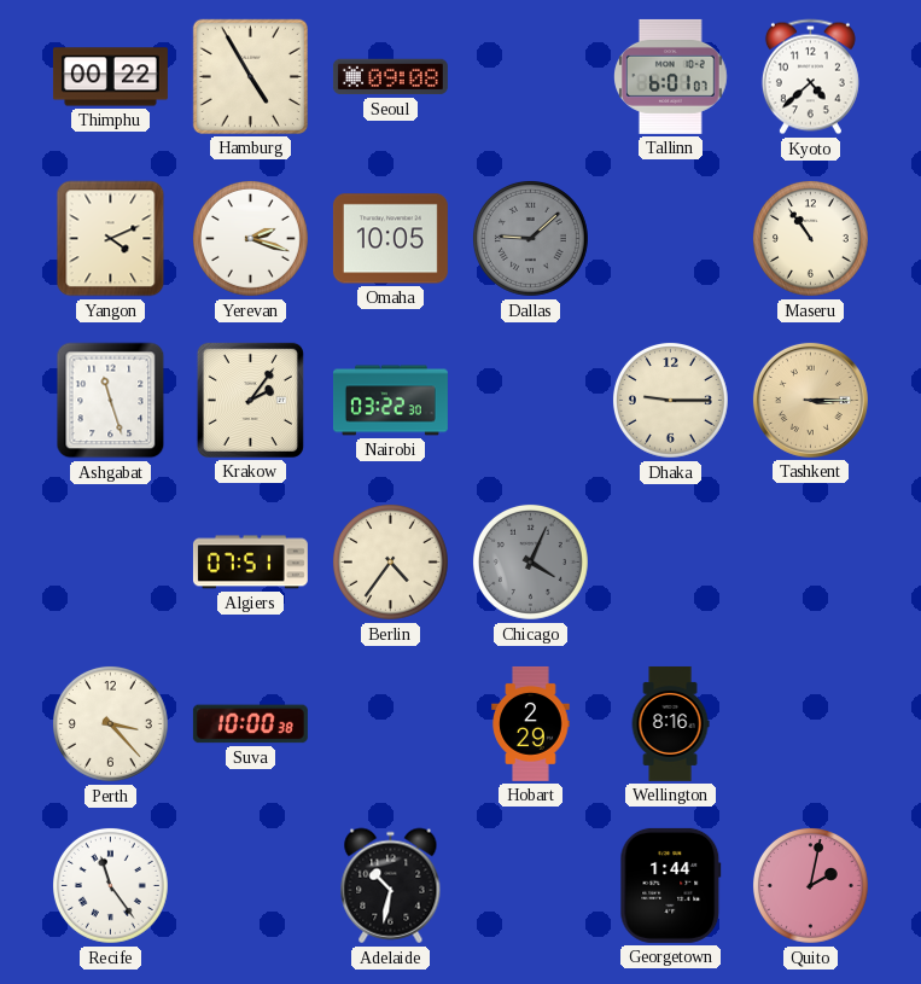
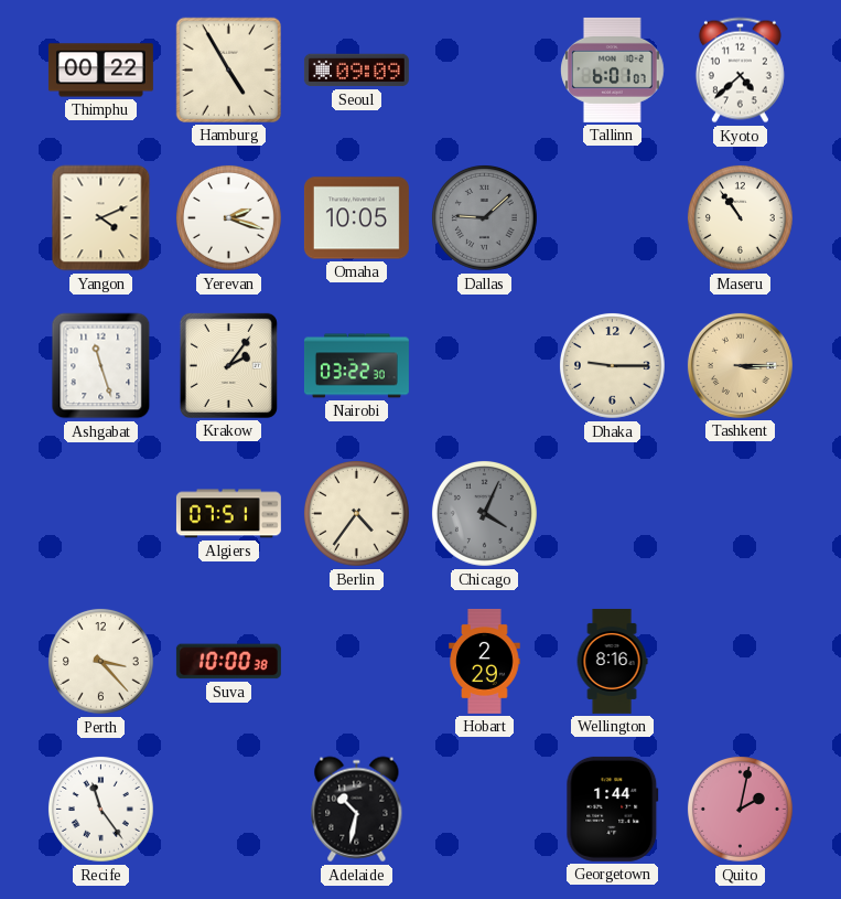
Seoul: 09:08 -> 09:09 (356, 71)
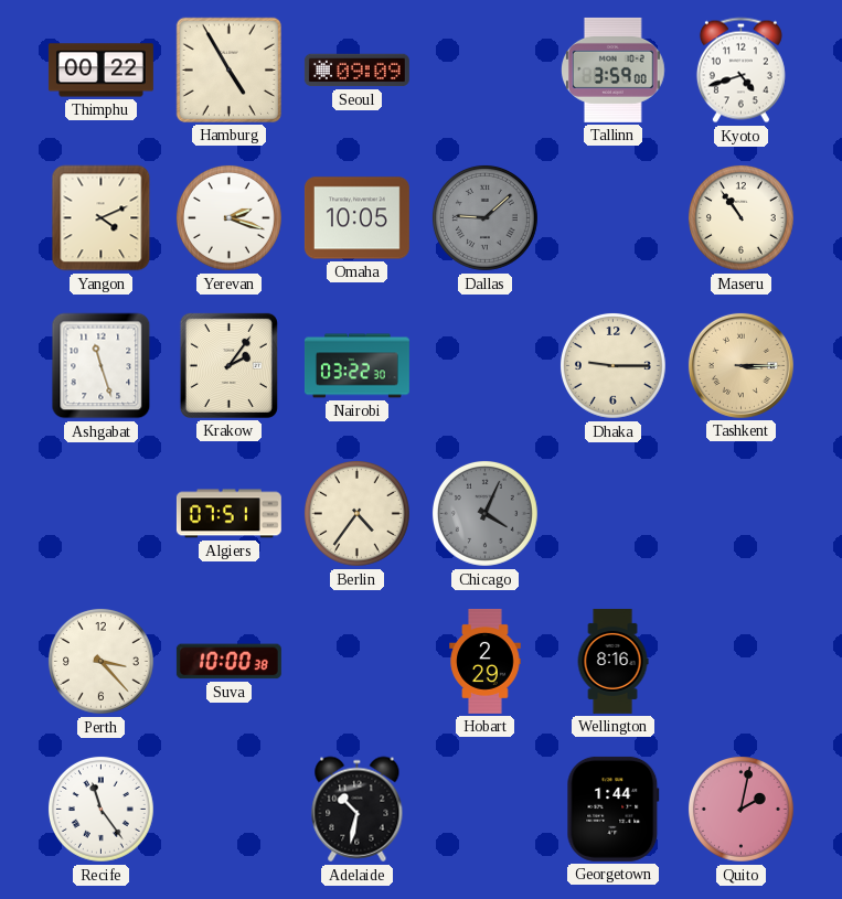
Tallinn: 6:01 -> 3:59 (614, 69)
Kyoto: 4:38 -> 4:42 (740, 71)
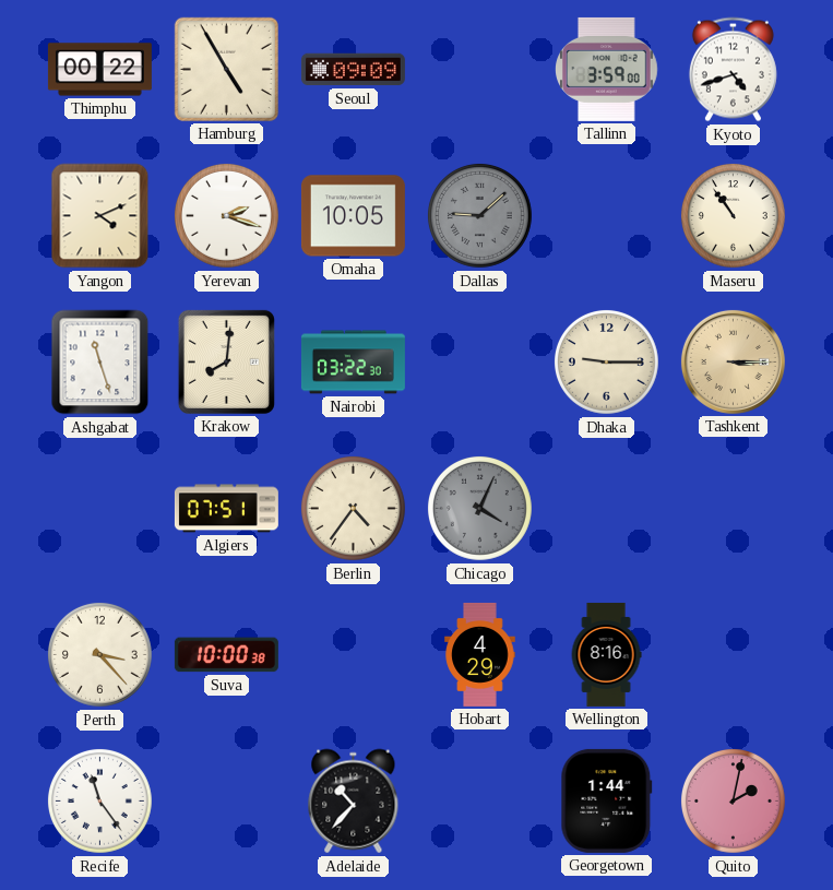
Krakow: 2:06 -> 8:01 (226, 361)
Hobart: 2:29 -> 4:29 (480, 654)
Adelaide: 10:32 -> 10:37 (354, 802)
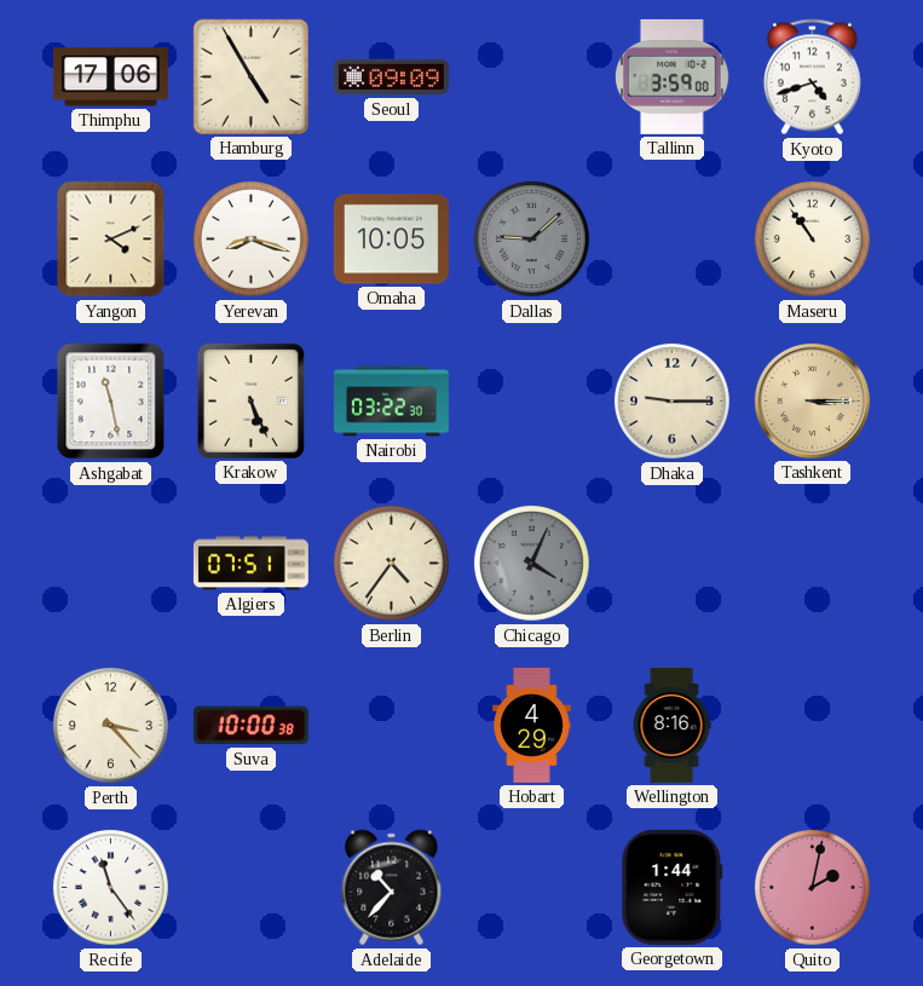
Thimphu: 00:22 -> 17:06 (110, 77)
Yerevan: 2:18 -> 8:18 (250, 238)
Ashgabat: 11:27 -> 11:28 (111, 402)
Krakow: 8:01 -> 5:26 (250, 400)
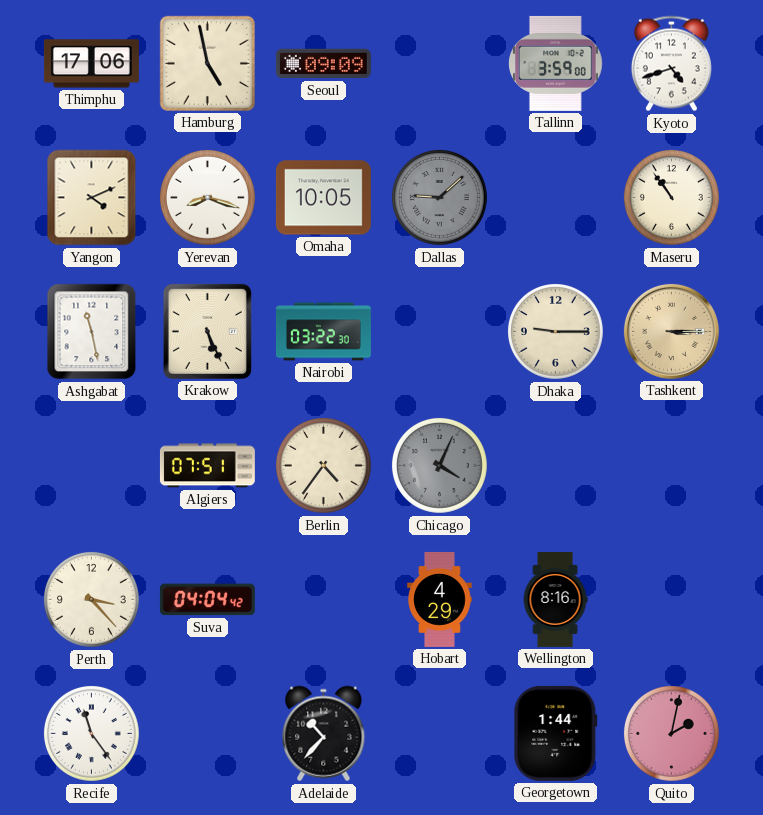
Hamburg: 4:55 -> 4:58 (207, 63)
Suva: 10:00 -> 04:04 (207, 600)
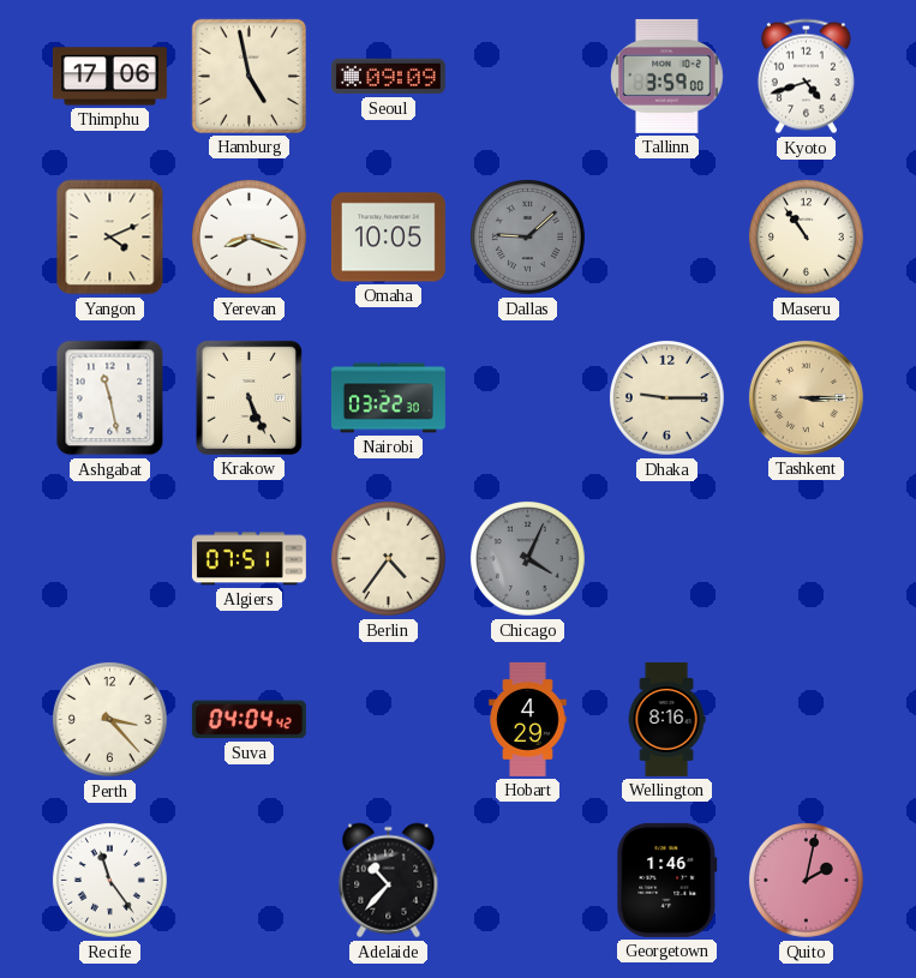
Georgetown: 1:44 -> 1:46 (667, 880)
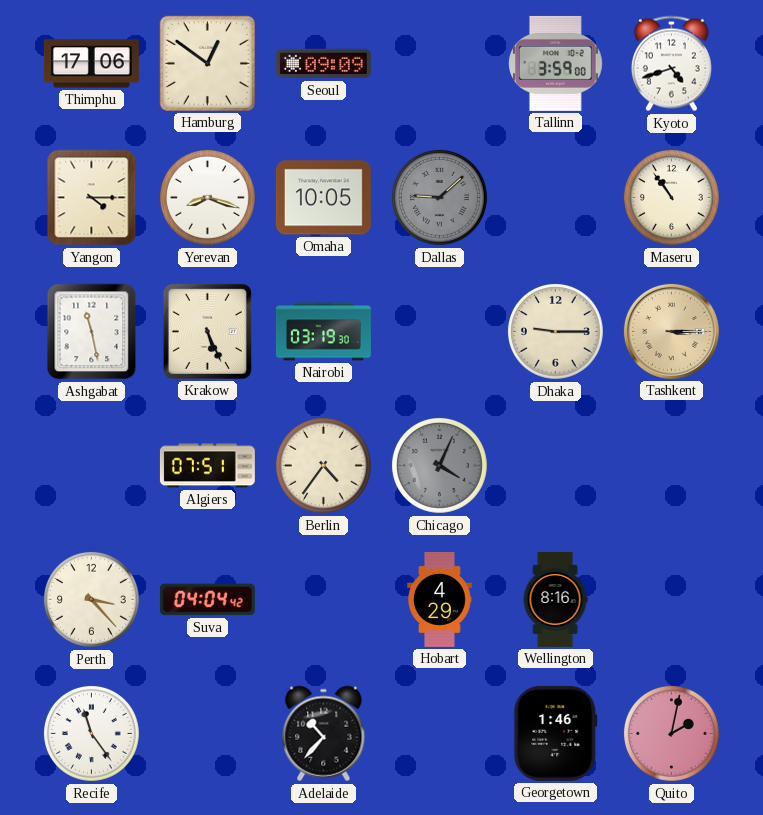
Hamburg: 4:58 -> 12:51 (207, 63)
Yangon: 4:11 -> 4:15 (92, 198)
Nairobi: 03:22 -> 03:19 (323, 332)
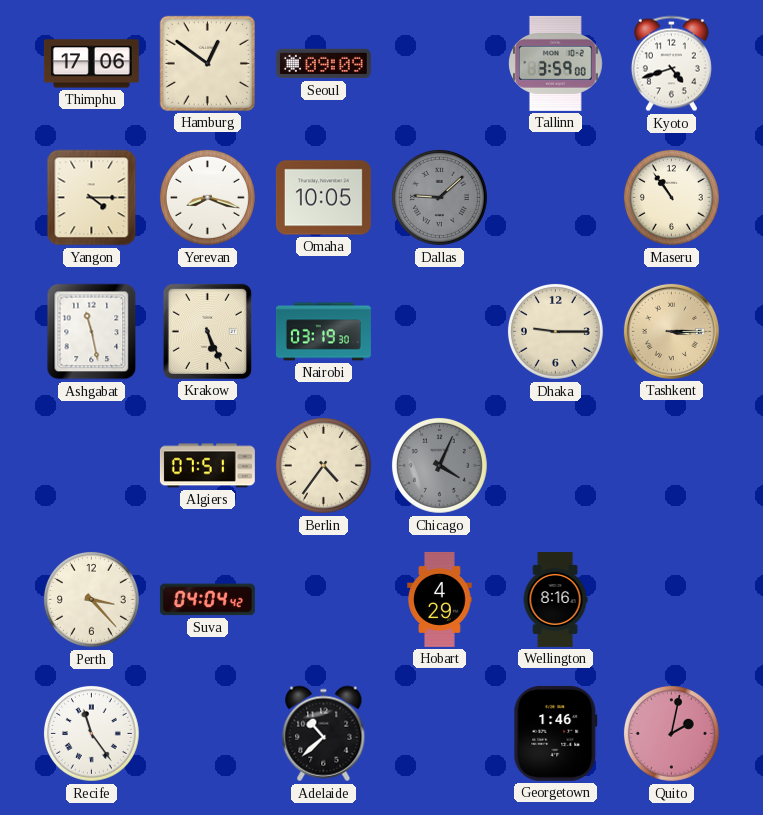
Adelaide: 10:37 -> 10:38 (324, 734)
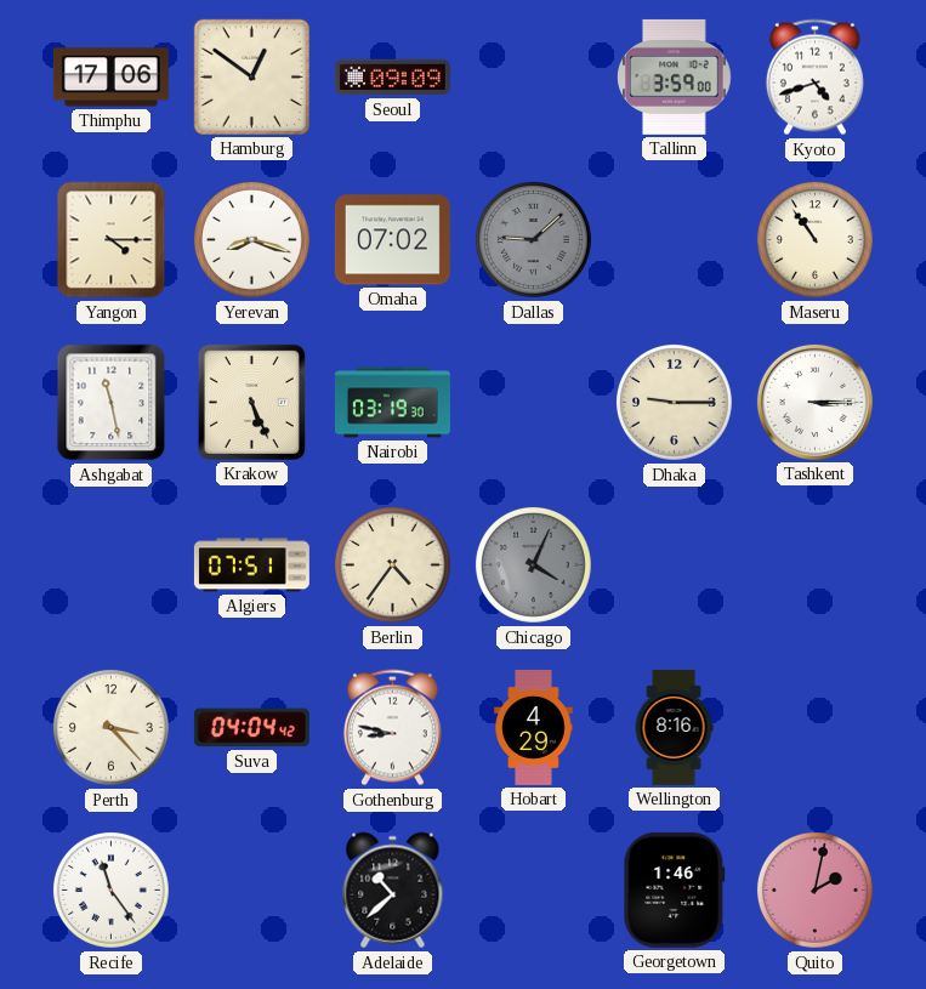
Omaha: 10:05 -> 07:02 (392, 240)
Tashkent dial: champagne -> white (814, 402)
Gothenburg: none -> 8:47 (392, 728)
